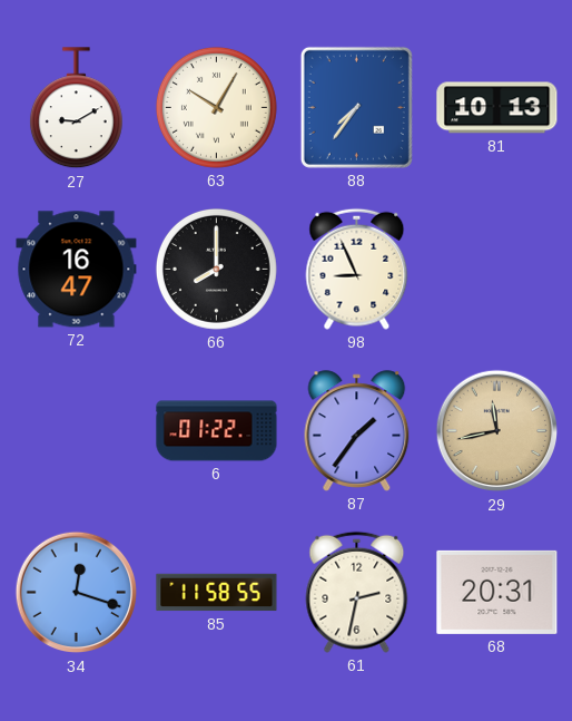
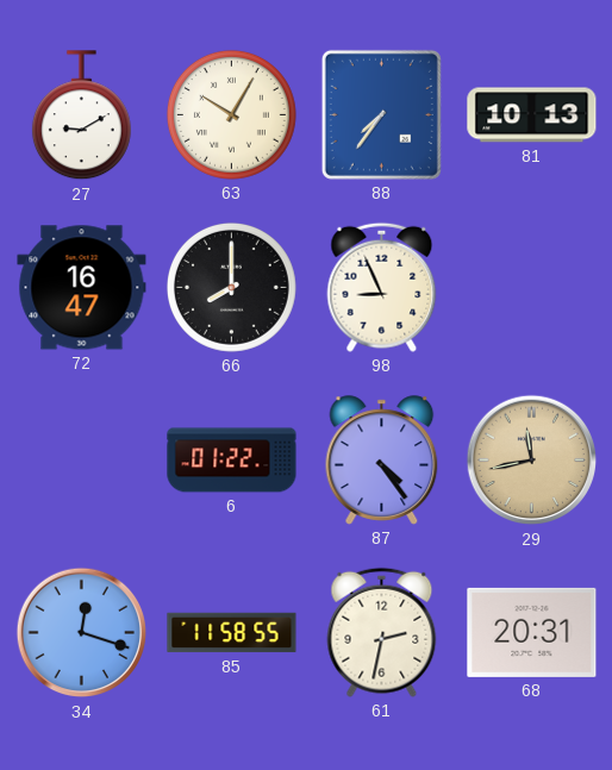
87: 1:36 -> 4:24 (382, 461)
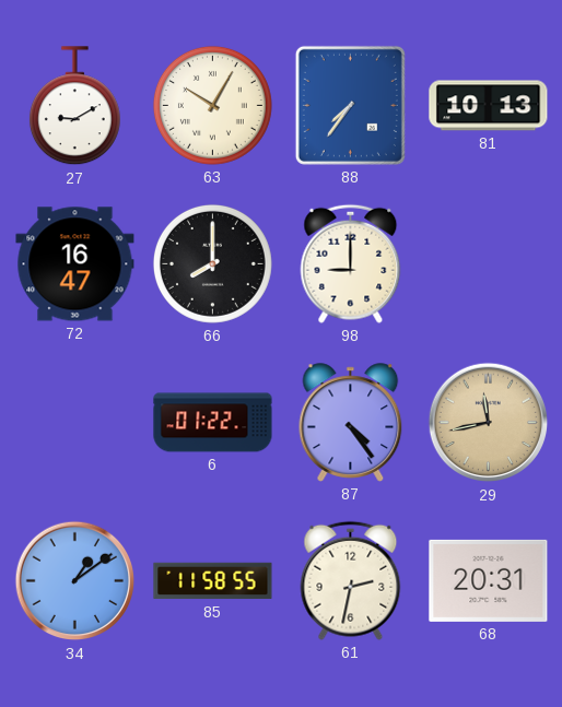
98: 8:56 -> 9:00 (351, 263)
34: 12:18 -> 1:09 (75, 581)
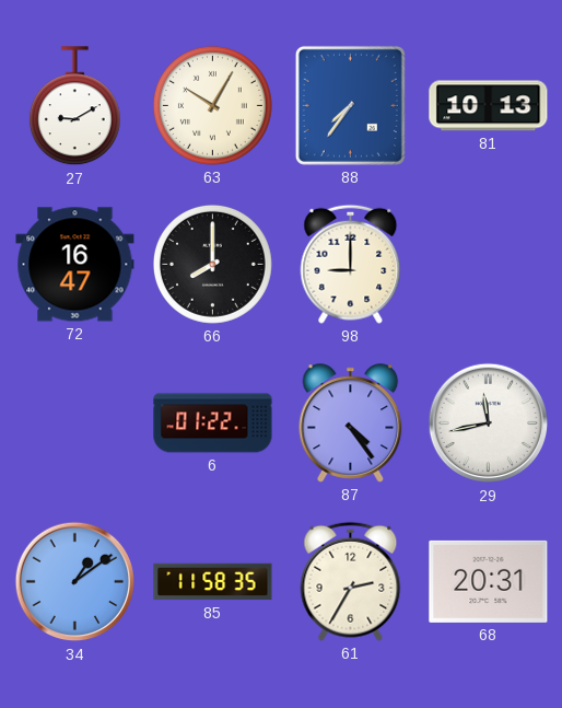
29 dial: champagne -> white (489, 423)
85: 11:58:55 -> 11:58:35 (213, 582)
61: 2:32 -> 2:35 (351, 581)
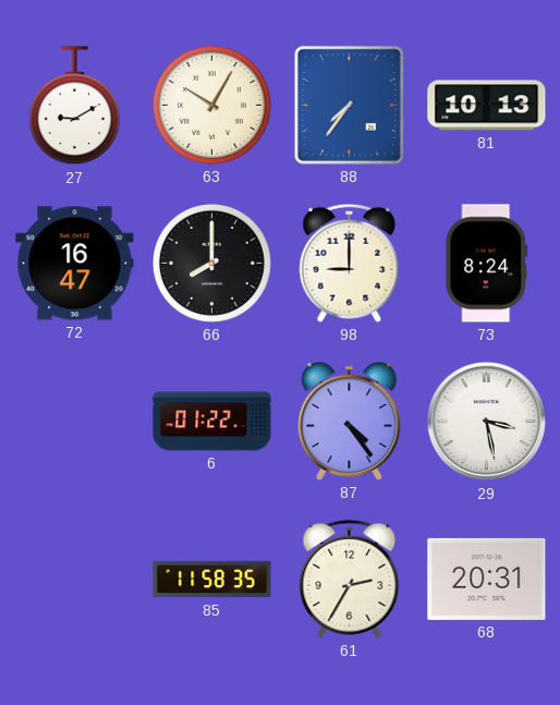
73: none -> 8:24 (487, 264)
29: 11:43 -> 3:28 (487, 422)
34: 1:09 -> none (75, 582)
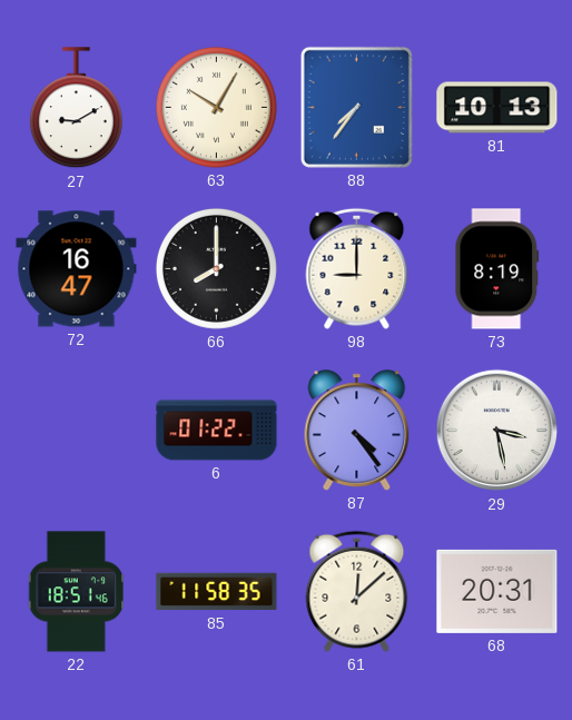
73: 8:24 -> 8:19 (497, 269)
22: none -> 18:51 (76, 592)
61: 2:35 -> 12:08 (357, 591)
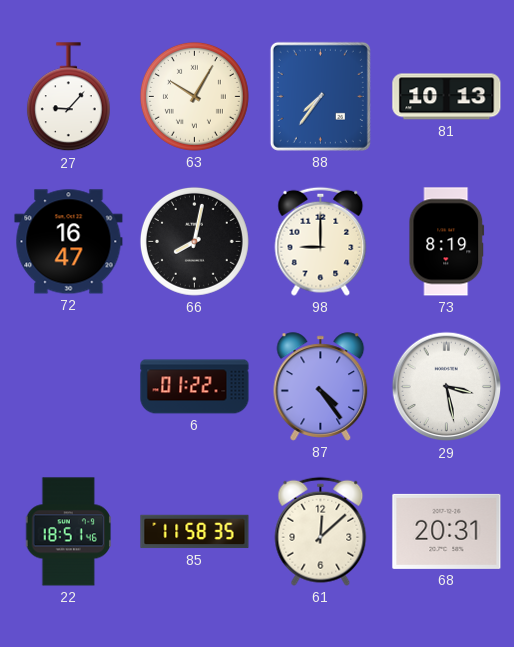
27: 9:10 -> 9:07 (68, 97)
66: 8:00 -> 8:02 (194, 241)
